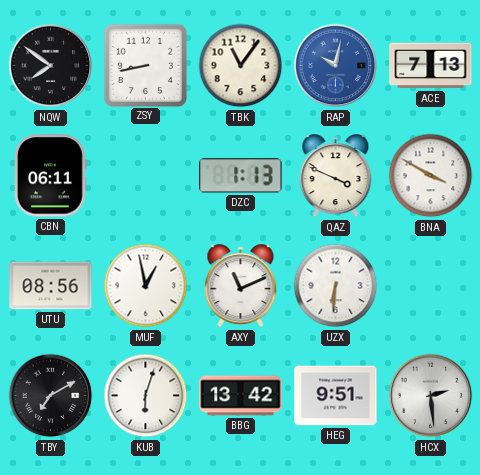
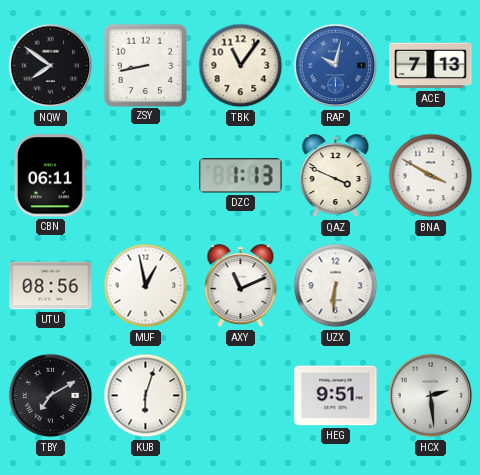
BBG: 13:42 -> none (241, 396)
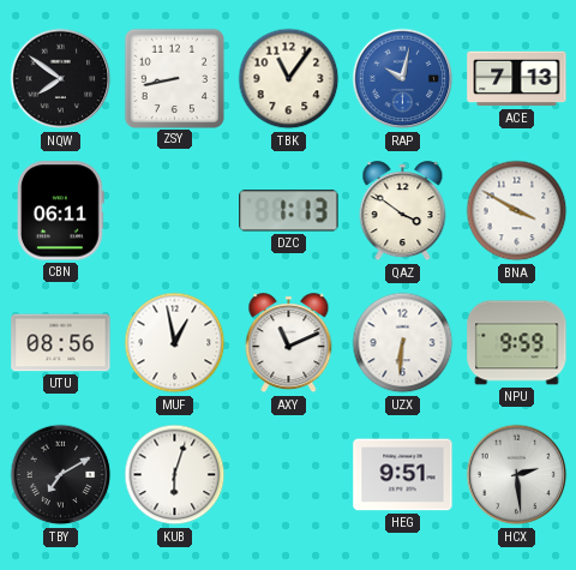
QAZ: 3:49 -> 3:51 (403, 211)
NPU: none -> 9:59 (517, 343)
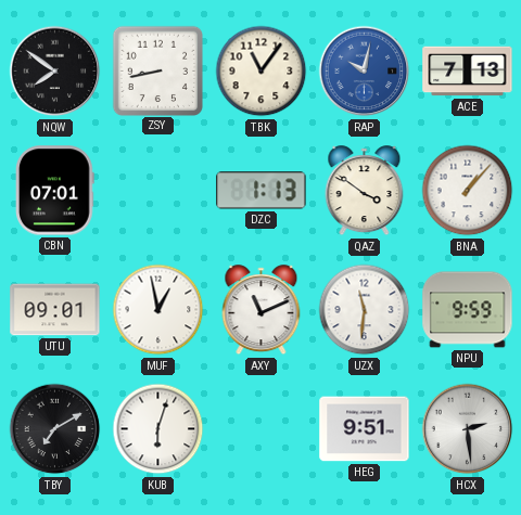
CBN: 06:11 -> 07:01 (55, 191)
BNA: 3:50 -> 1:07 (468, 191)
UTU: 08:56 -> 09:01 (55, 310)
UZX: 6:31 -> 11:31 (365, 310)
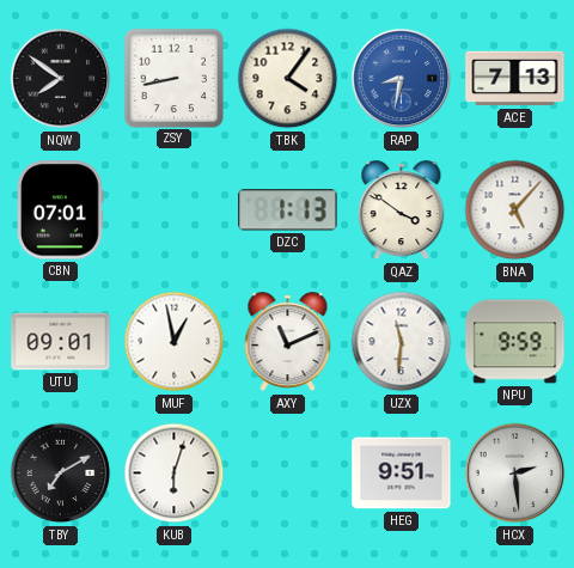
TBK: 11:06 -> 4:06 (288, 79)
RAP: 10:02 -> 8:32 (402, 79)
BNA: 1:07 -> 5:07 (515, 210)
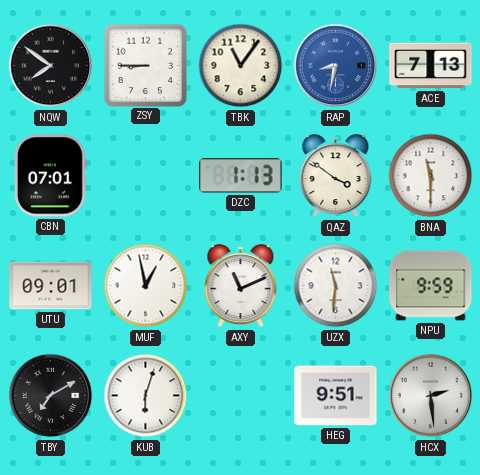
ZSY: 8:43 -> 8:45 (145, 65)
TBK: 4:06 -> 11:06 (241, 66)
BNA: 5:07 -> 11:30 (431, 176)
